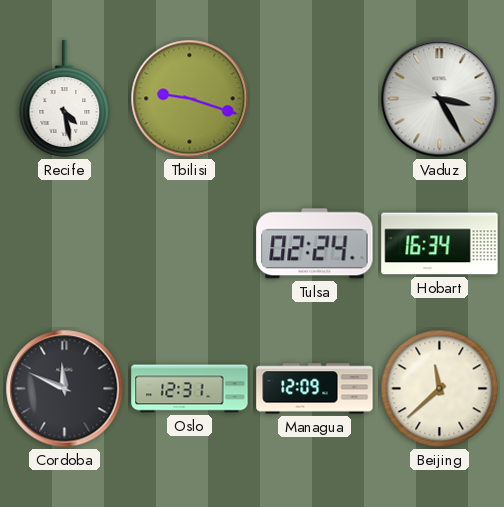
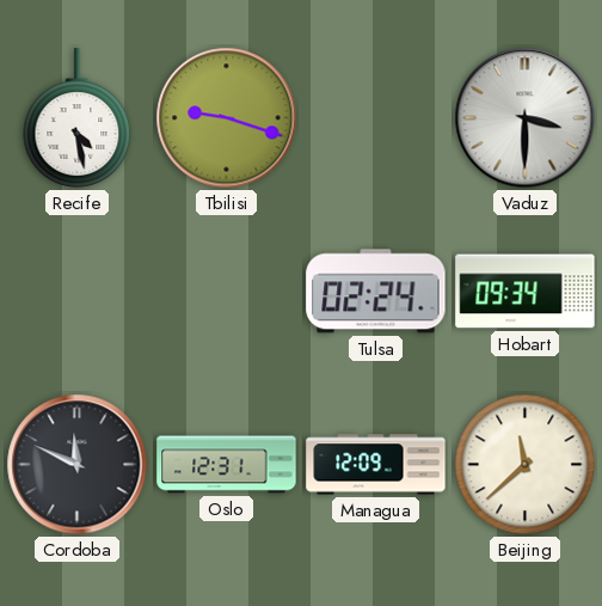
Vaduz: 3:25 -> 3:30 (526, 118)
Hobart: 16:34 -> 09:34 (526, 292)
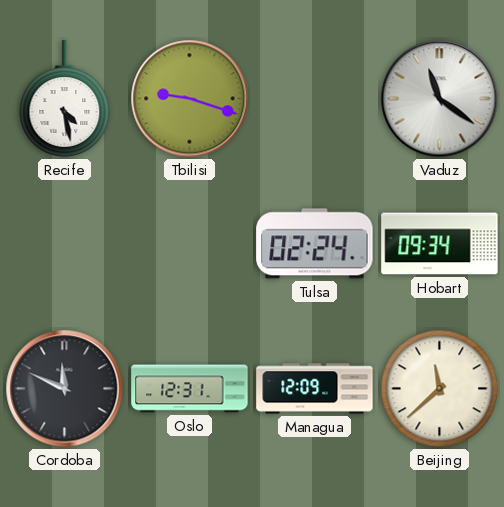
Vaduz: 3:30 -> 11:21 (440, 99)
